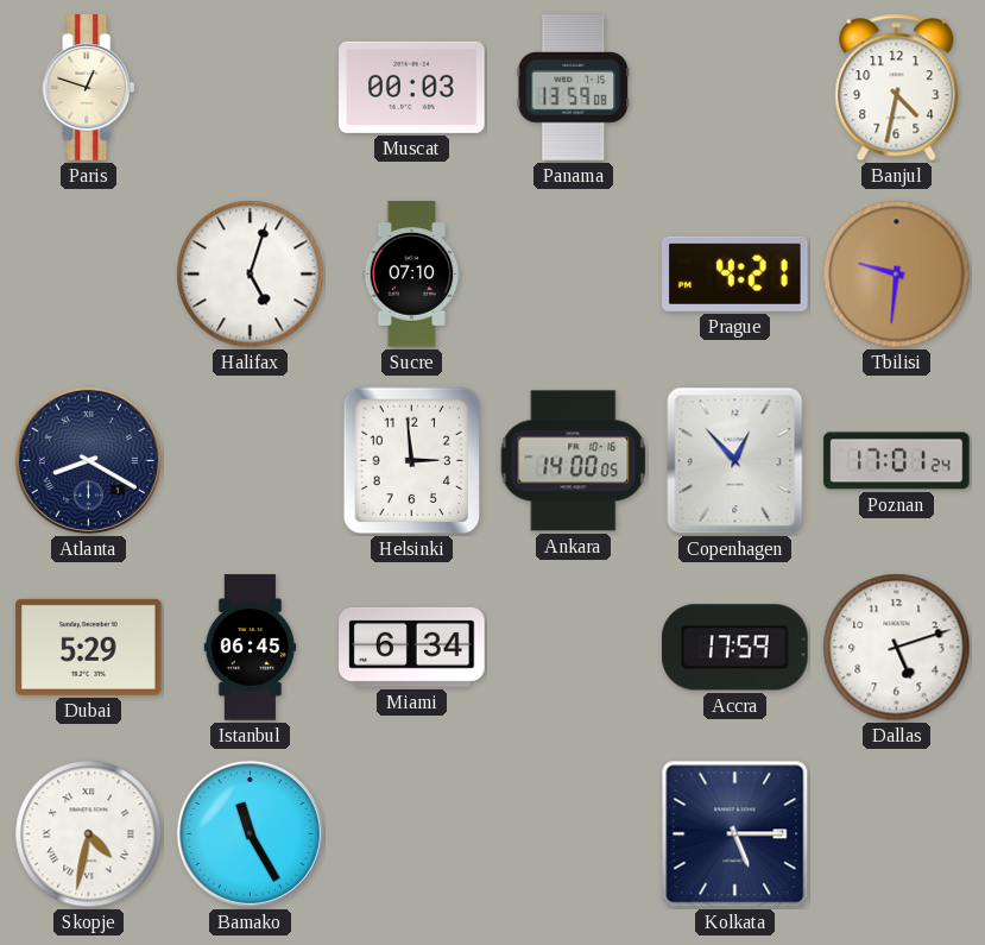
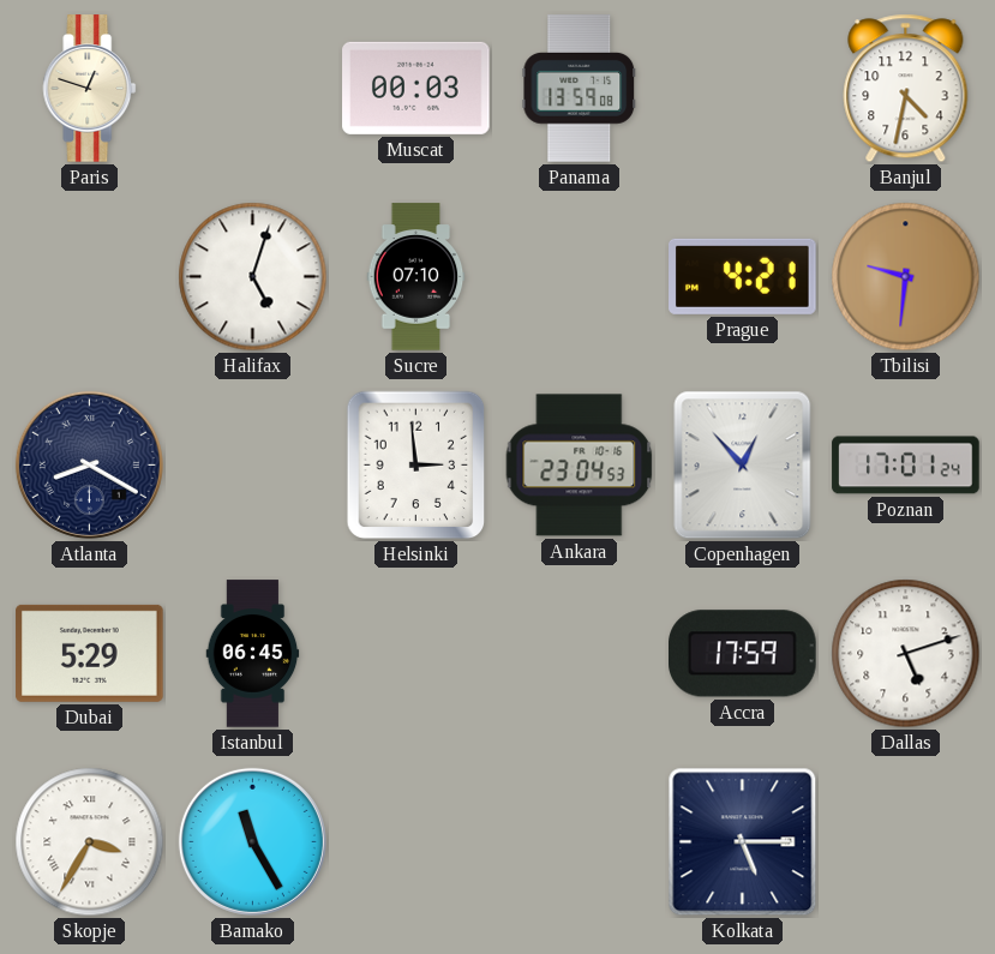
Ankara: 14:00 -> 23:04 (580, 466)
Miami: 6:34 -> none (412, 647)
Skopje: 4:32 -> 3:35 (90, 842)
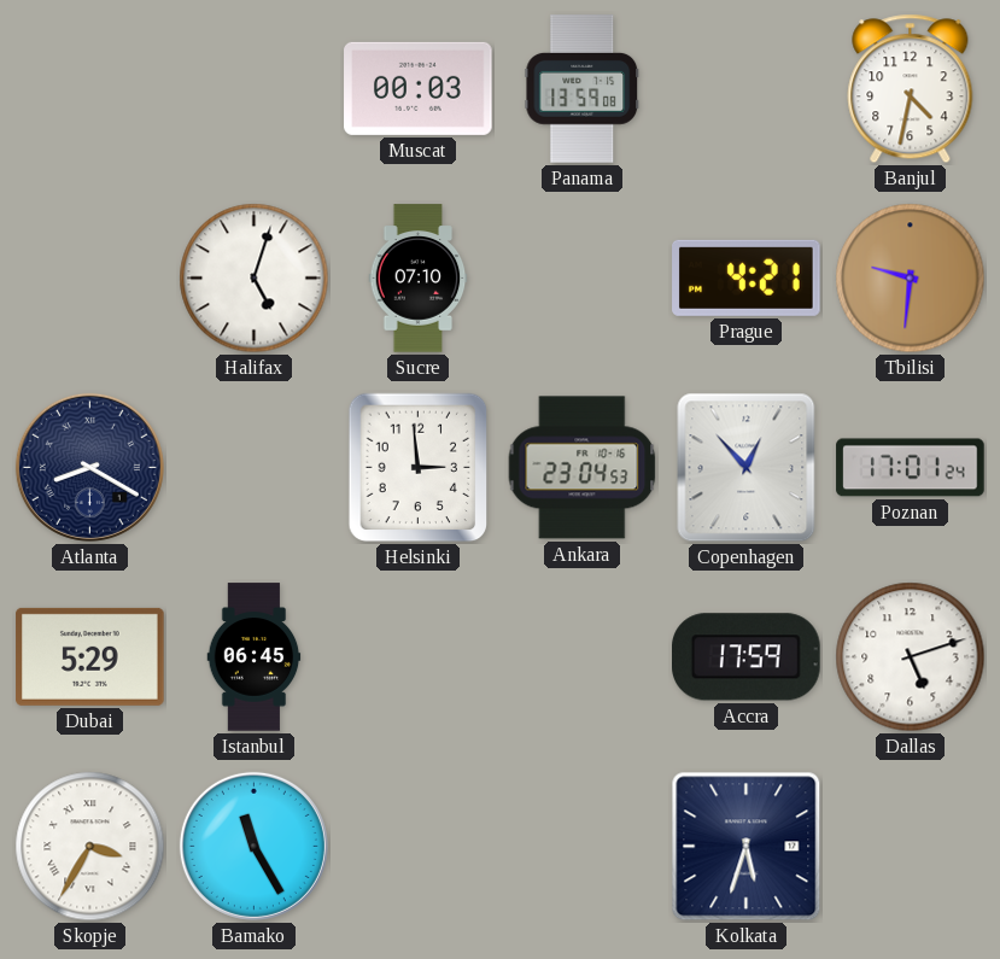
Paris: 12:48 -> none (90, 89)
Kolkata: 5:15 -> 5:33 (747, 847)
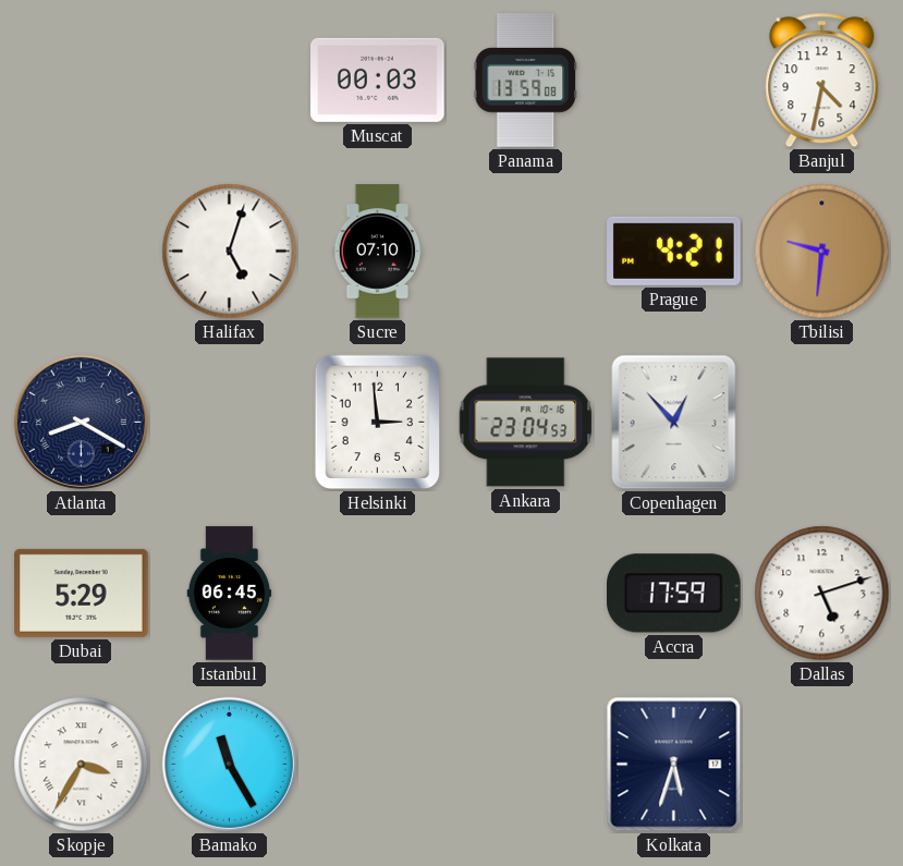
Poznan: 17:01 -> none (911, 468)
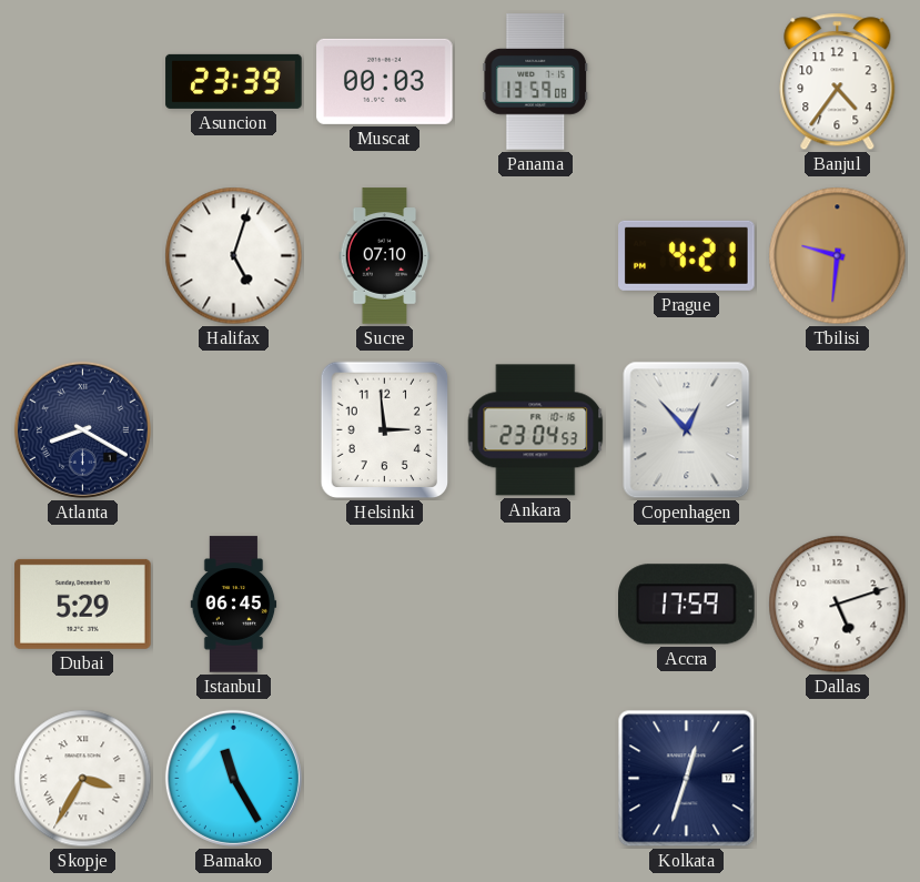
Asuncion: none -> 23:39 (234, 81)
Banjul: 4:32 -> 4:36 (838, 82)
Kolkata: 5:33 -> 12:33 (687, 779)
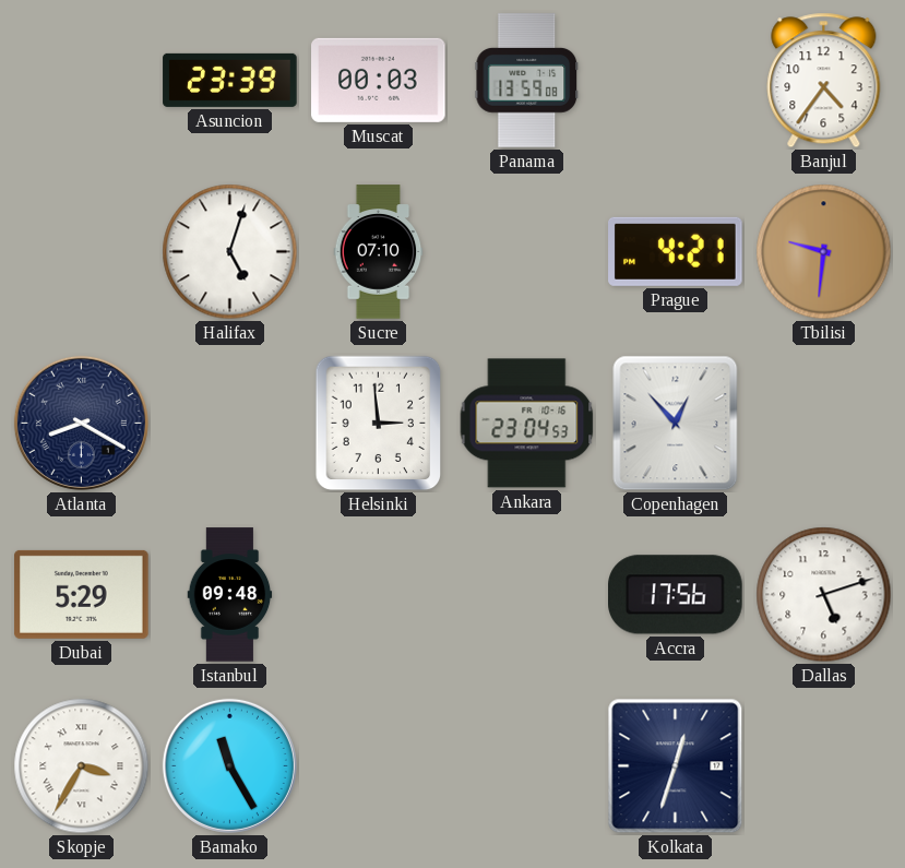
Istanbul: 06:45 -> 09:48 (230, 595)
Accra: 17:59 -> 17:56 (676, 595)
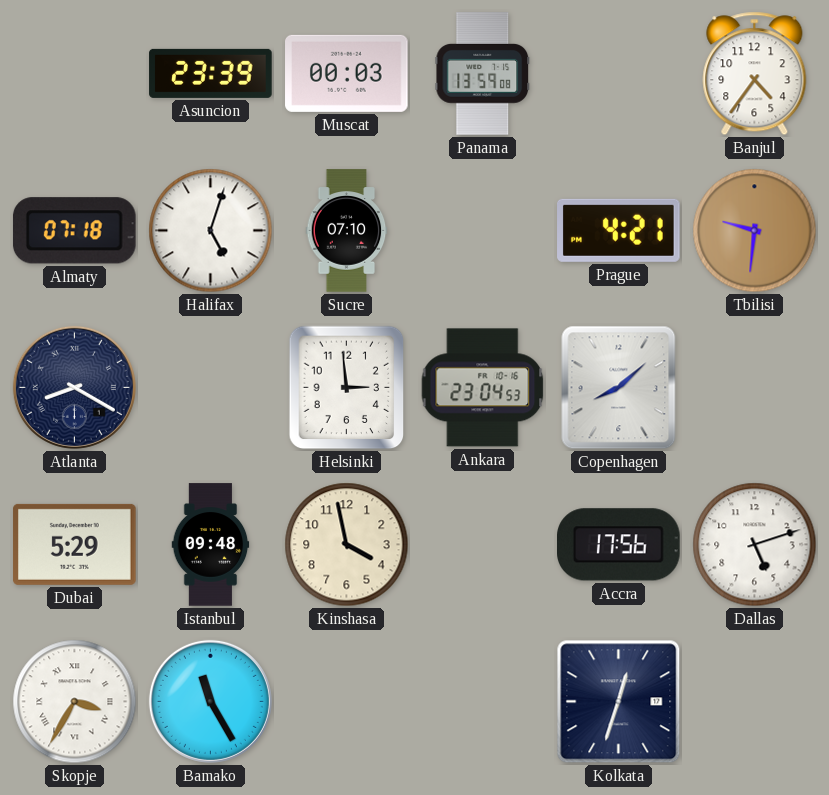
Almaty: none -> 07:18 (74, 231)
Copenhagen: 12:53 -> 8:08 (619, 388)
Kinshasa: none -> 3:58 (347, 545)
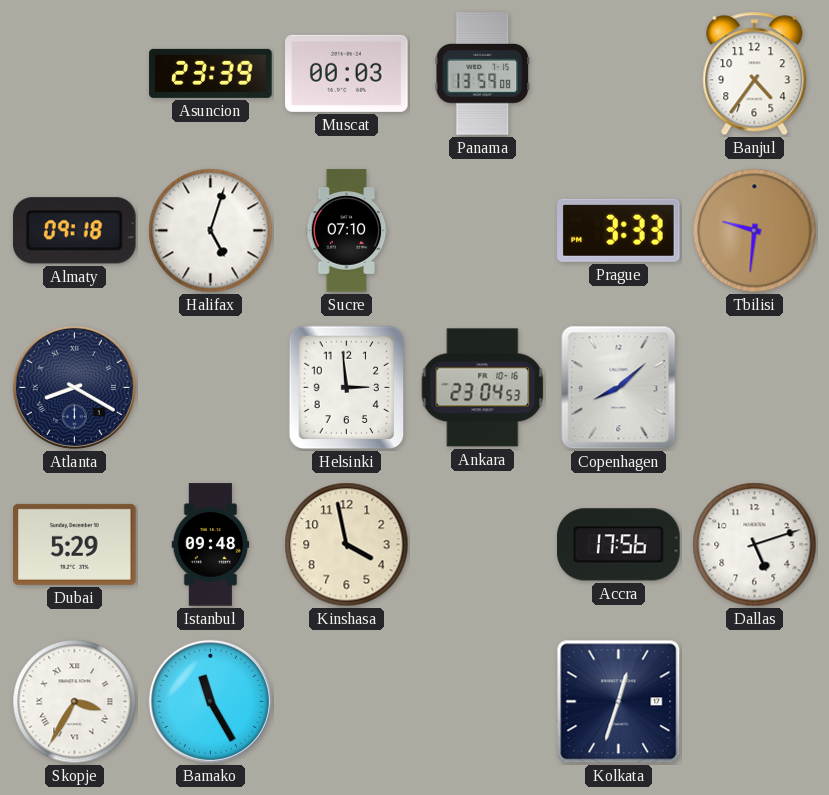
Almaty: 07:18 -> 09:18 (74, 231)
Prague: 4:21 -> 3:33 (619, 230)
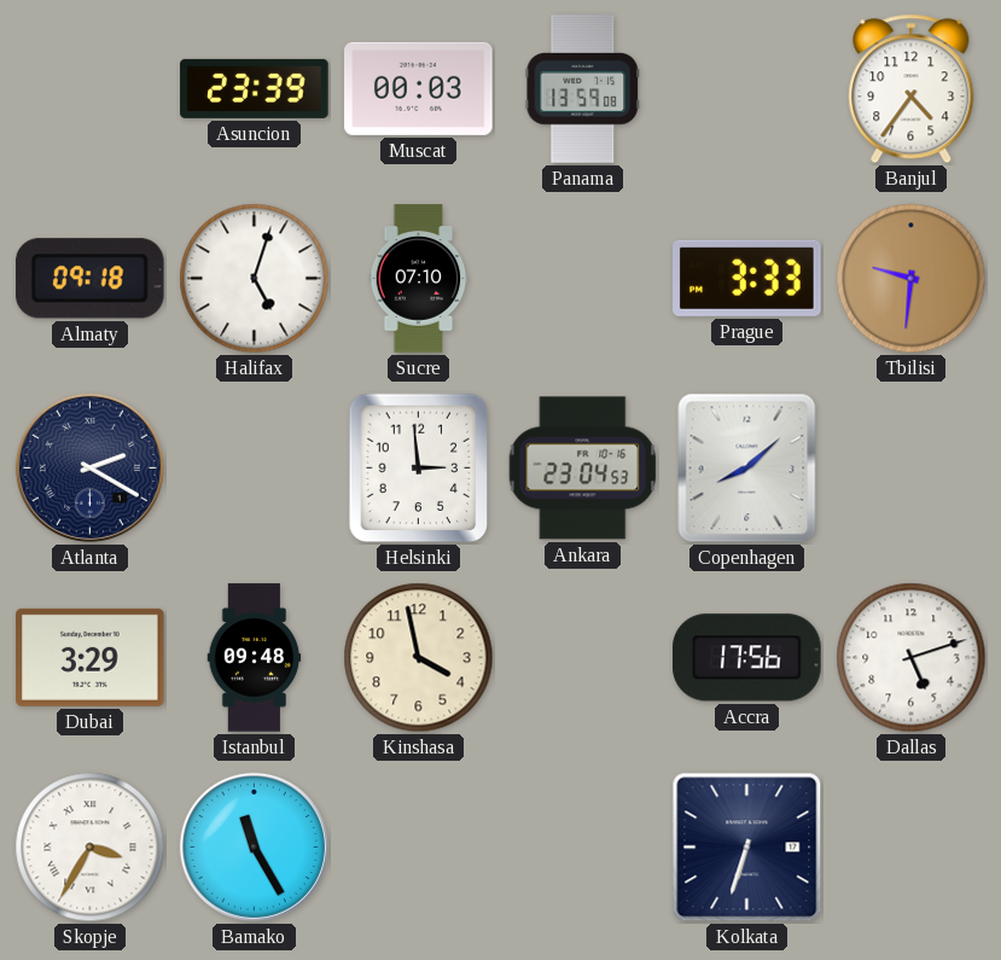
Atlanta: 8:20 -> 2:20 (89, 467)
Dubai: 5:29 -> 3:29 (91, 657)
Kolkata: 12:33 -> 6:33 (747, 848)
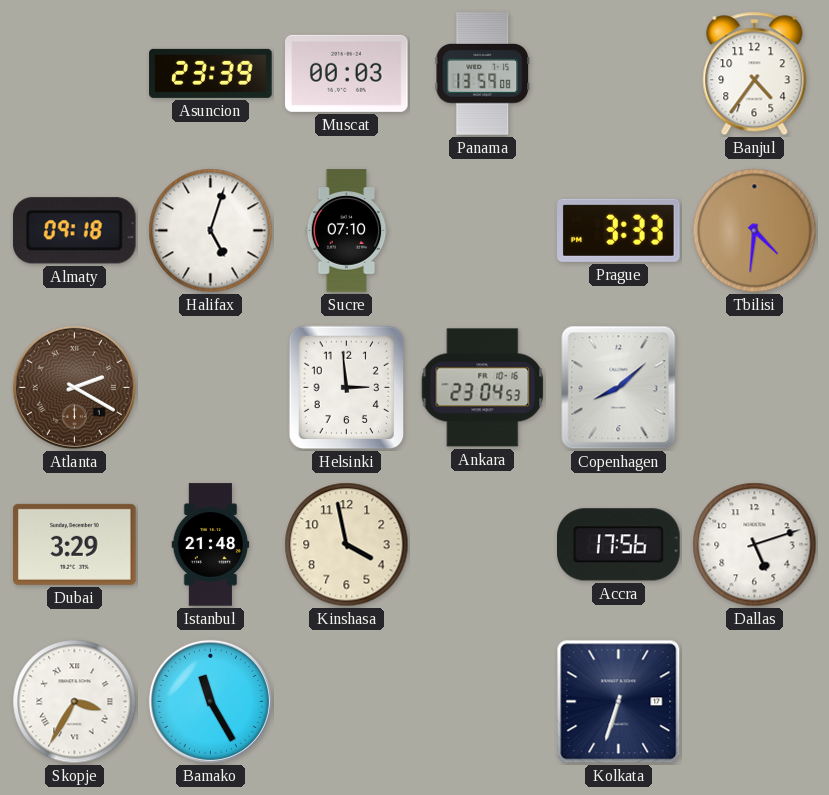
Tbilisi: 9:31 -> 4:31 (755, 231)
Atlanta dial: navy -> brown (74, 387)
Istanbul: 09:48 -> 21:48 (211, 545)
